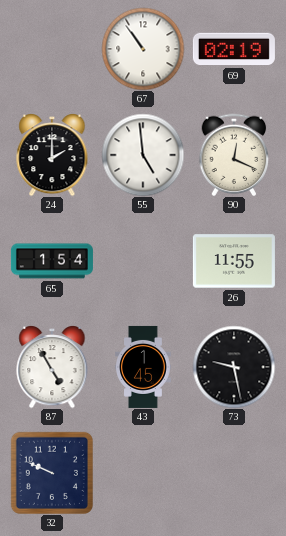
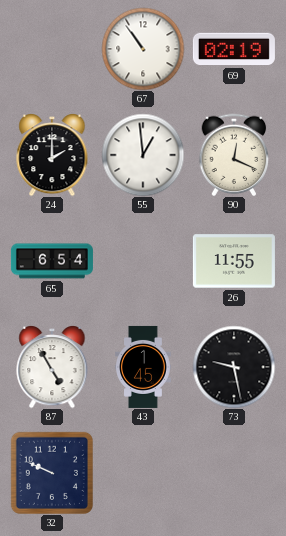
55: 4:59 -> 12:59 (143, 155)
65: 1:54 -> 6:54 (52, 261)
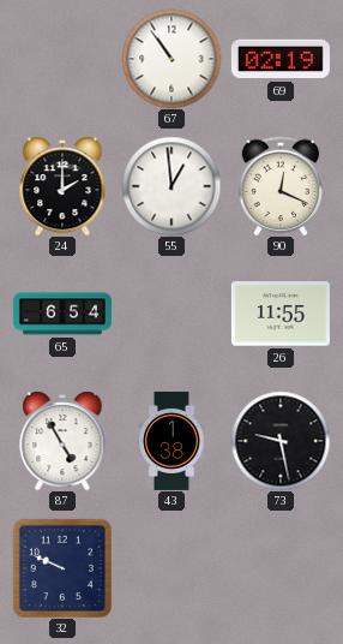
43: 1:45 -> 1:38 (171, 441)
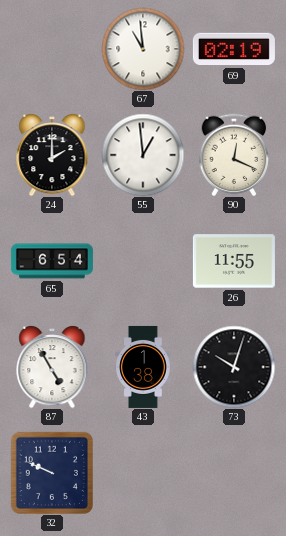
67: 10:54 -> 10:59 (143, 49)
73: 9:28 -> 10:03 (234, 367)
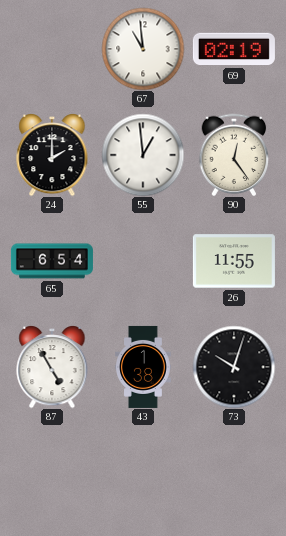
90: 12:19 -> 12:24 (234, 155)
32: 9:49 -> none (52, 473)
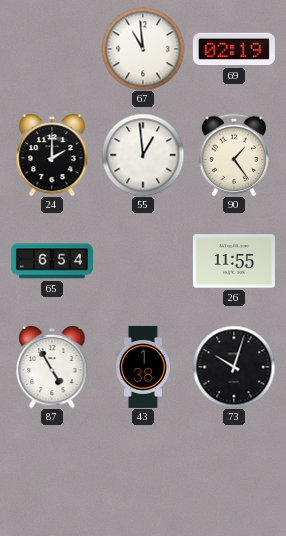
90: 12:24 -> 1:24 (234, 155)
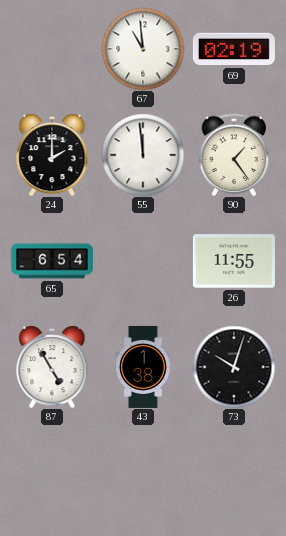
55: 12:59 -> 11:59 (143, 155)
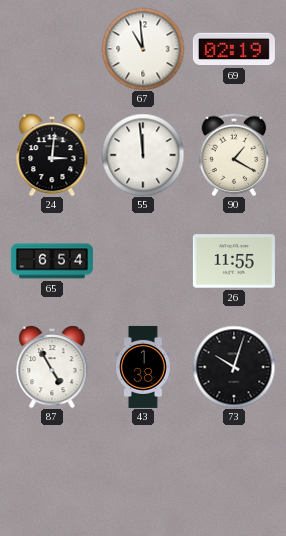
24: 2:00 -> 3:01 (52, 155)
90: 1:24 -> 1:20 (234, 155)
